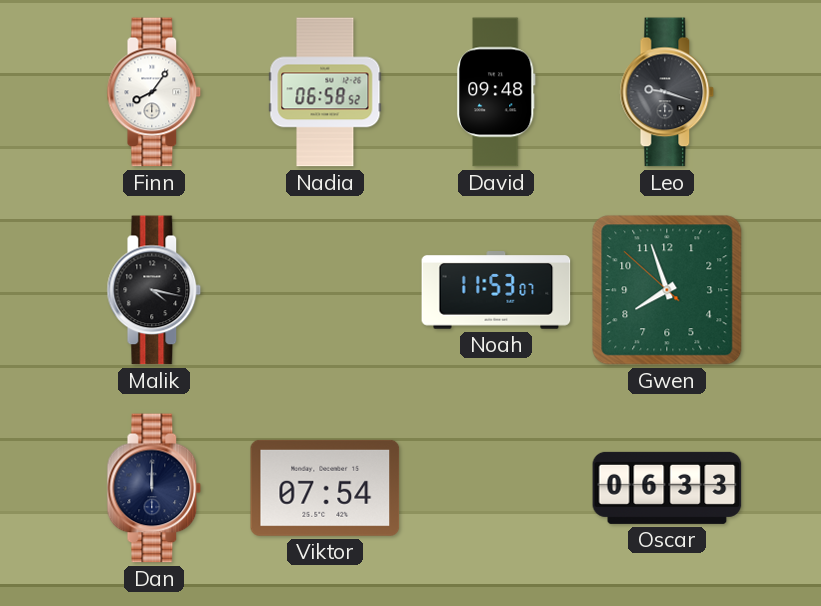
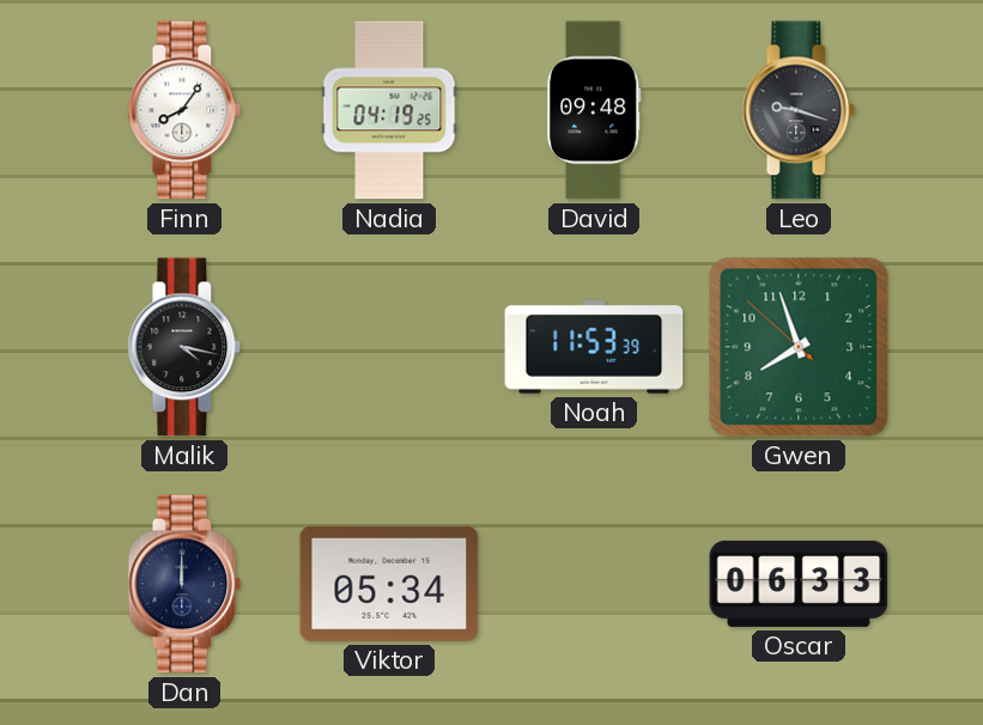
Nadia: 06:58 -> 04:19 (389, 110)
Noah: 11:53:07 -> 11:53:39 (594, 347)
Viktor: 07:54 -> 05:34 (389, 584)
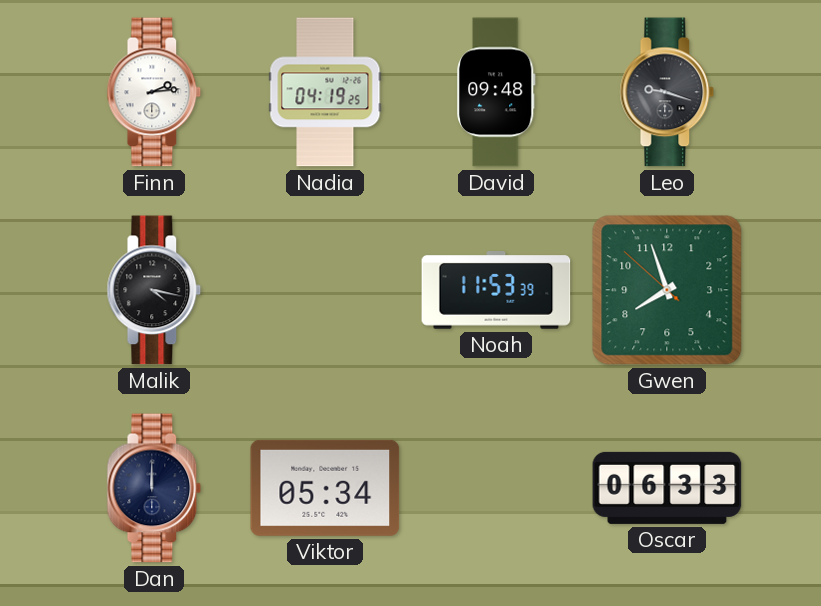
Finn: 8:06 -> 2:14 (154, 92)
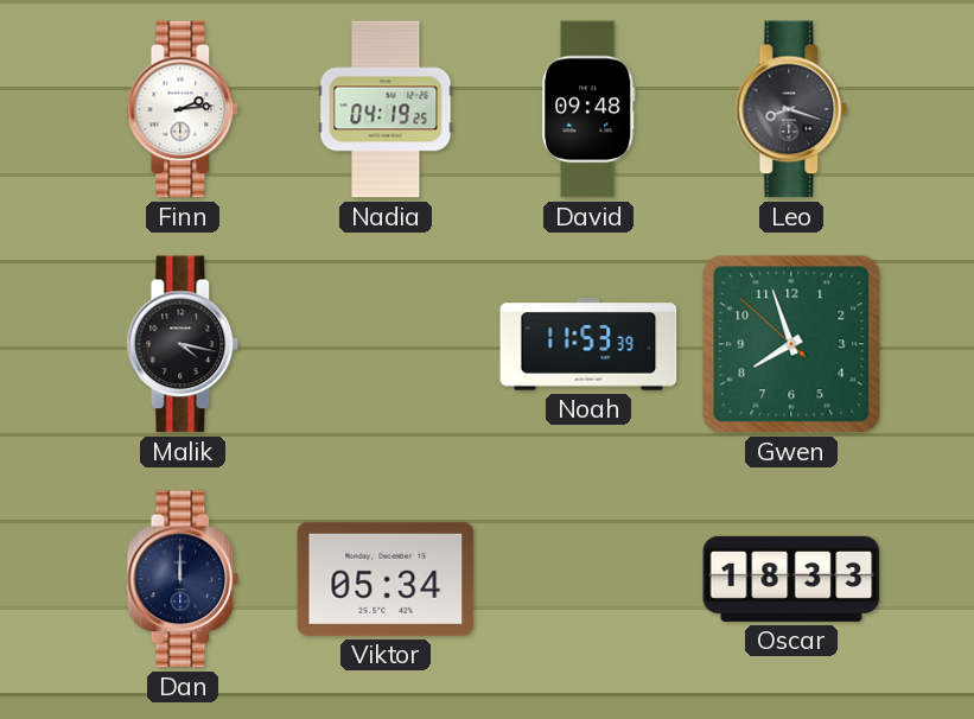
Leo: 9:18 -> 8:18 (791, 109)
Oscar: 06:33 -> 18:33 (791, 579)
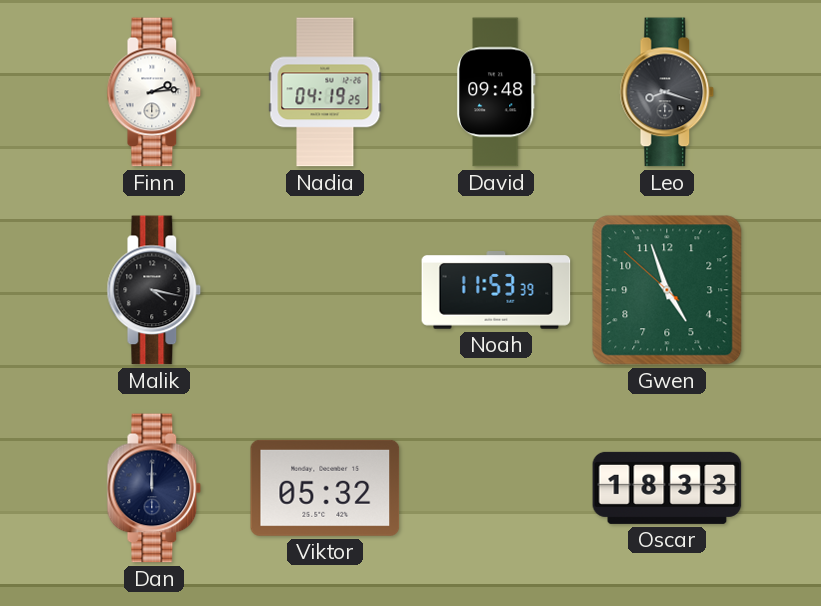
Gwen: 7:56 -> 4:56 (667, 290)
Viktor: 05:34 -> 05:32 (325, 488)
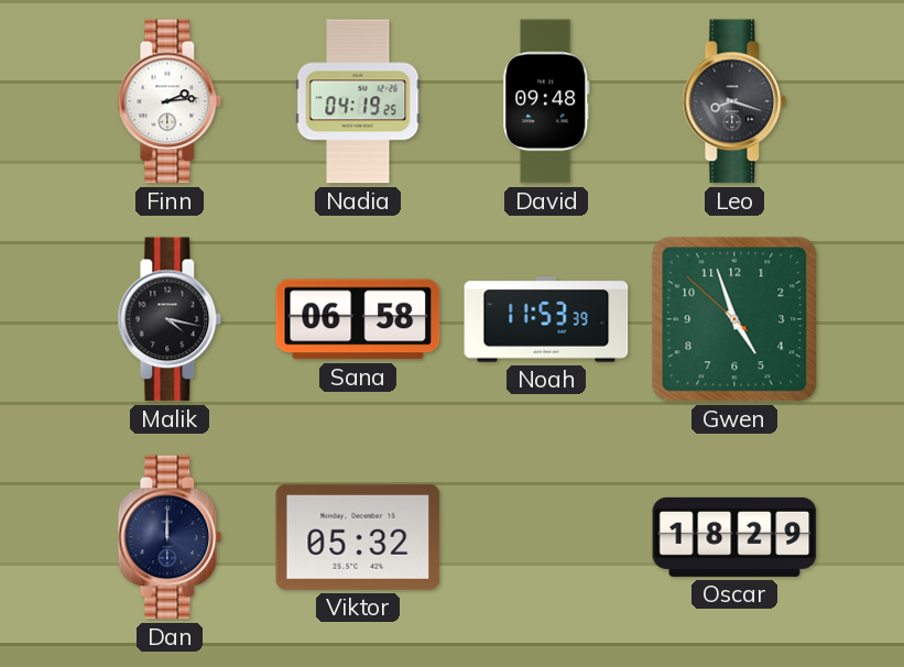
Sana: none -> 06:58 (358, 319)
Oscar: 18:33 -> 18:29 (734, 537)
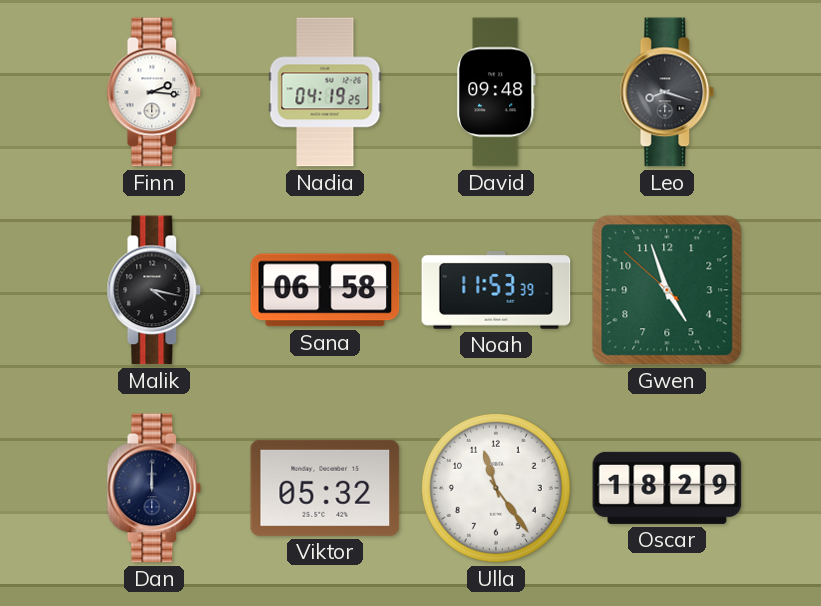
Finn: 2:14 -> 2:16 (154, 92)
Ulla: none -> 11:24 (496, 488)
